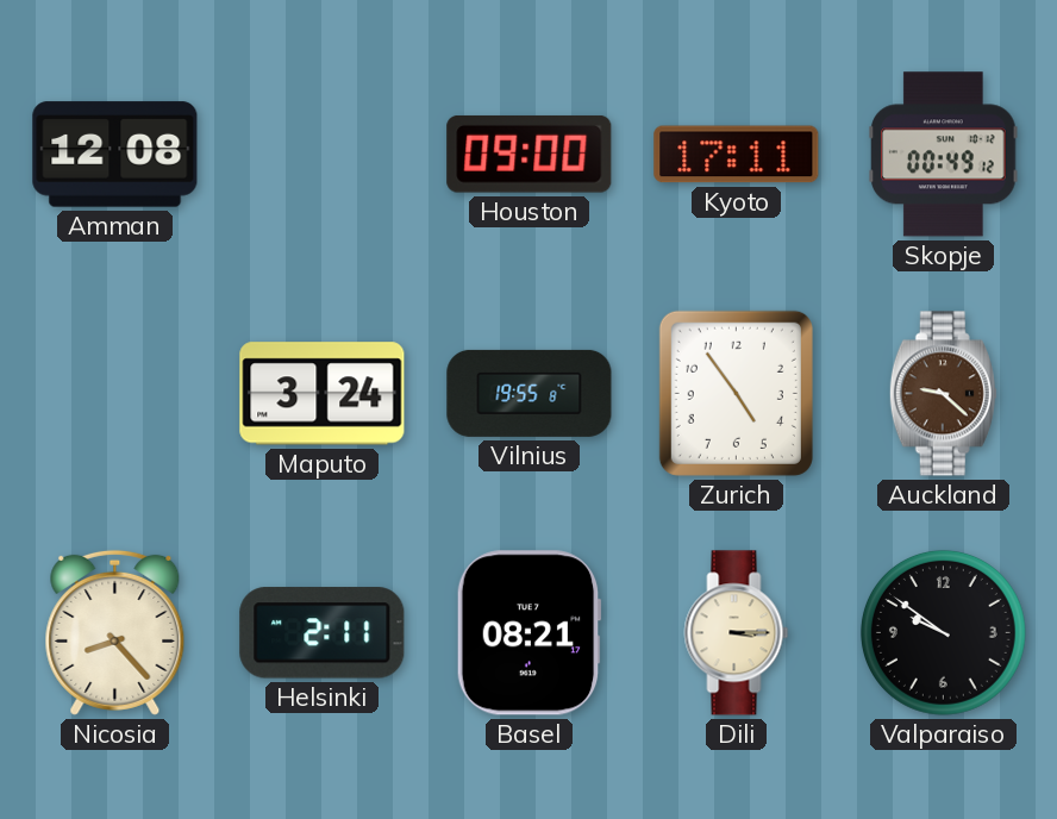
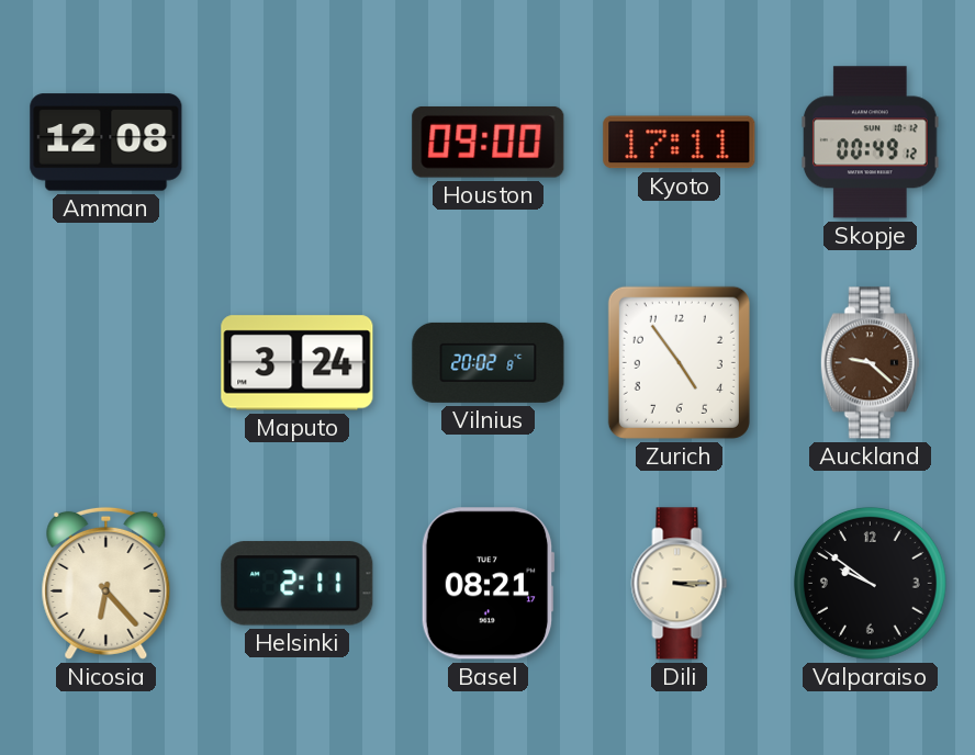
Vilnius: 19:55 -> 20:02 (489, 362)
Nicosia: 8:23 -> 6:23 (107, 583)
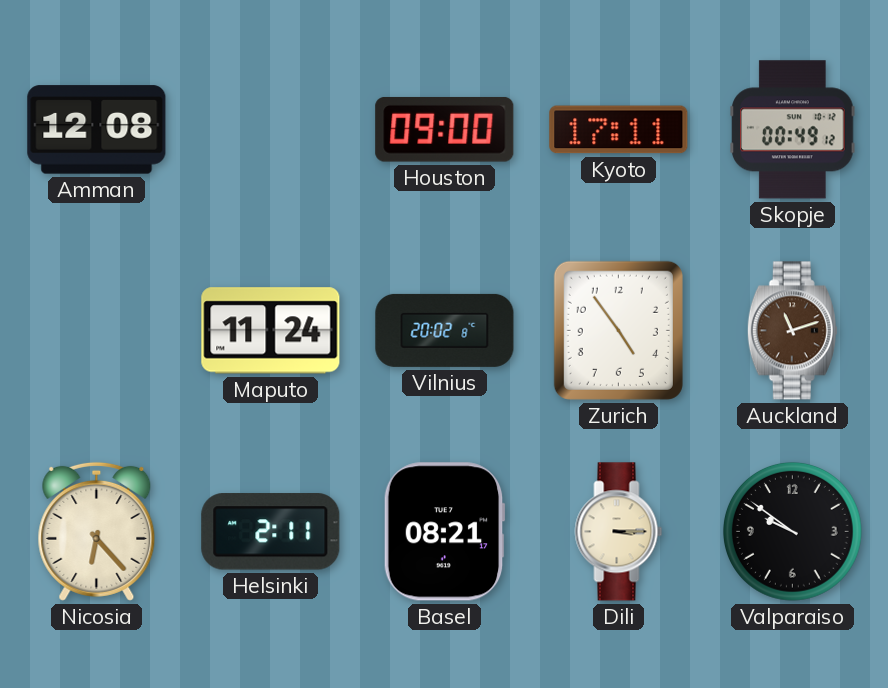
Maputo: 3:24 -> 11:24 (271, 331)
Auckland: 9:22 -> 11:12 (792, 331)
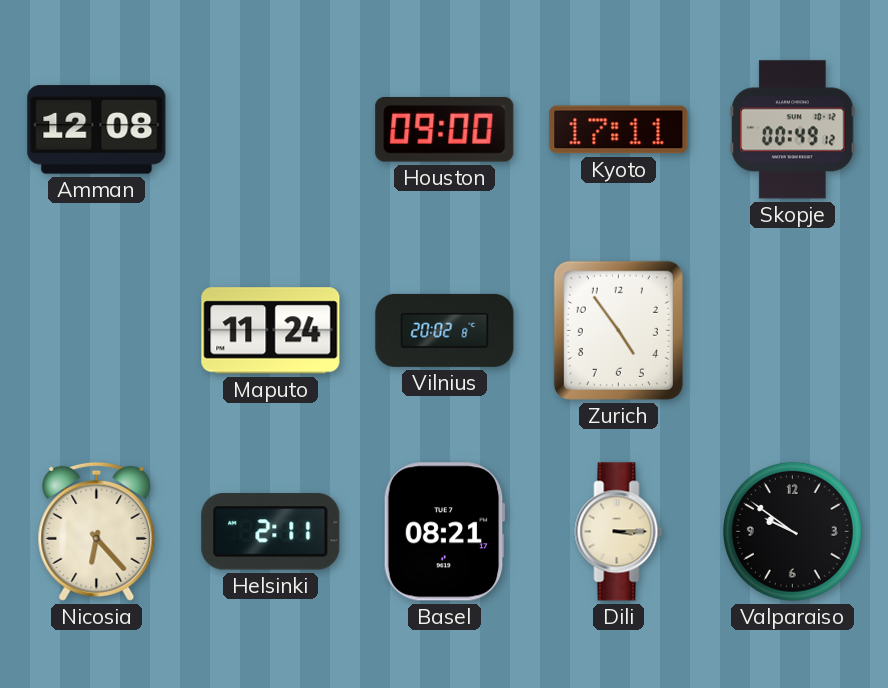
Auckland: 11:12 -> none (792, 331)
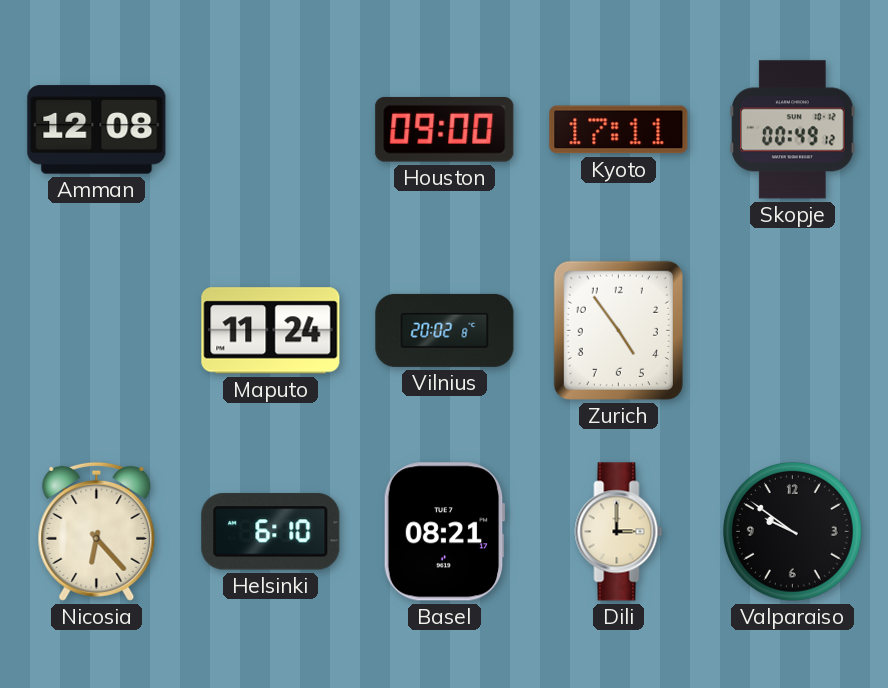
Helsinki: 2:11 -> 6:10 (271, 532)
Dili: 3:15 -> 3:00 (619, 532)
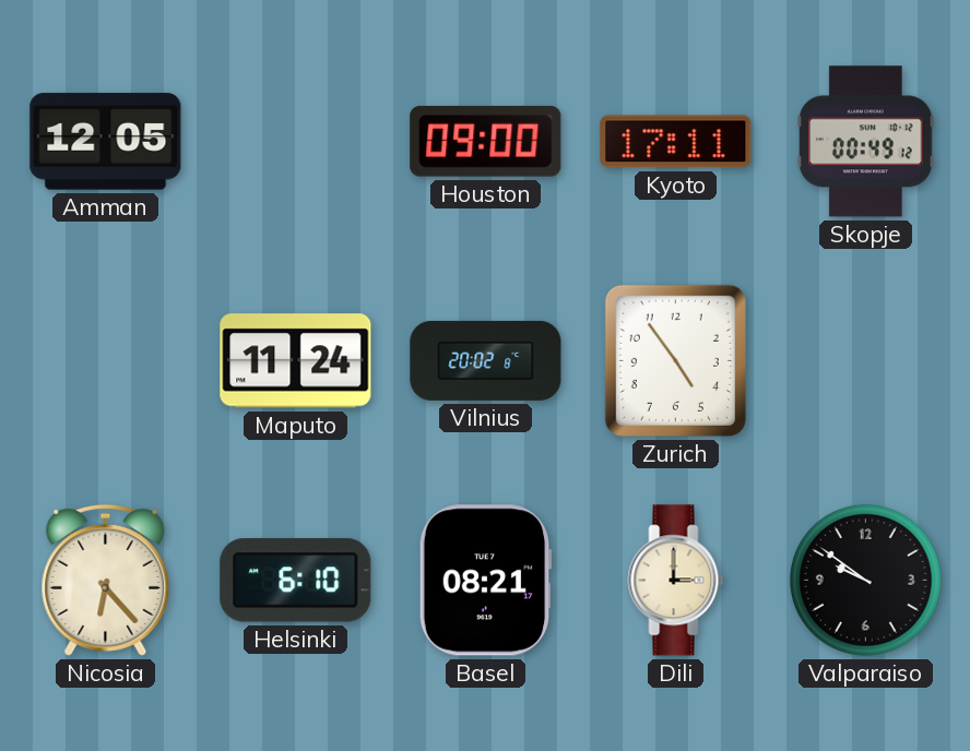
Amman: 12:08 -> 12:05 (106, 142)
